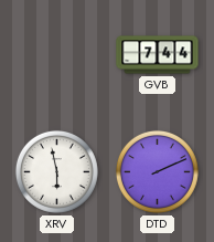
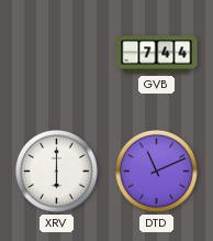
XRV: 5:58 -> 6:00 (56, 171)
DTD: 2:11 -> 11:11 (156, 171)
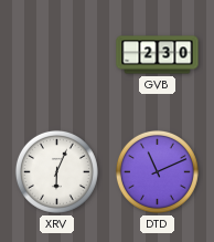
GVB: 7:44 -> 2:30 (158, 55)
XRV: 6:00 -> 6:04 (56, 171)
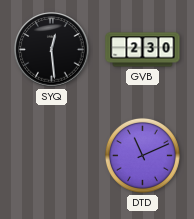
SYQ: none -> 12:29 (52, 50)
XRV: 6:04 -> none (56, 171)
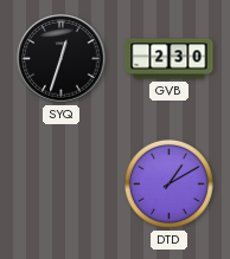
SYQ: 12:29 -> 12:33 (62, 59)
DTD: 11:11 -> 1:10 (168, 183)
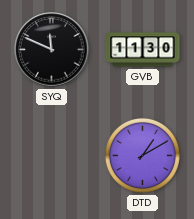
SYQ: 12:33 -> 11:49 (52, 50)
GVB: 2:30 -> 11:30 (143, 50)
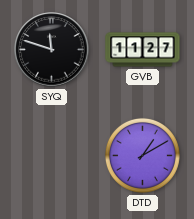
SYQ: 11:49 -> 11:48 (52, 50)
GVB: 11:30 -> 11:27 (143, 50)
